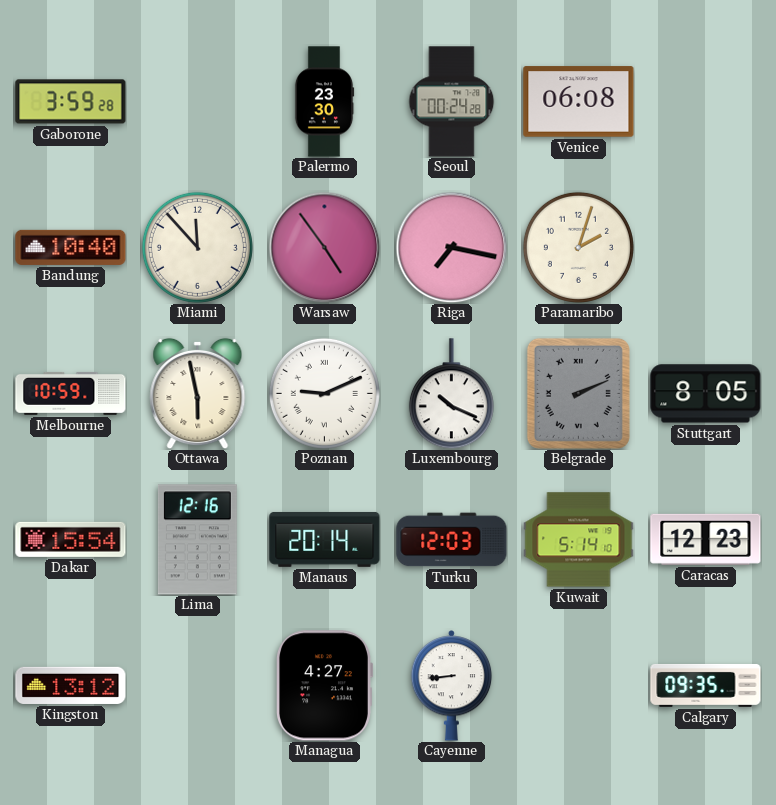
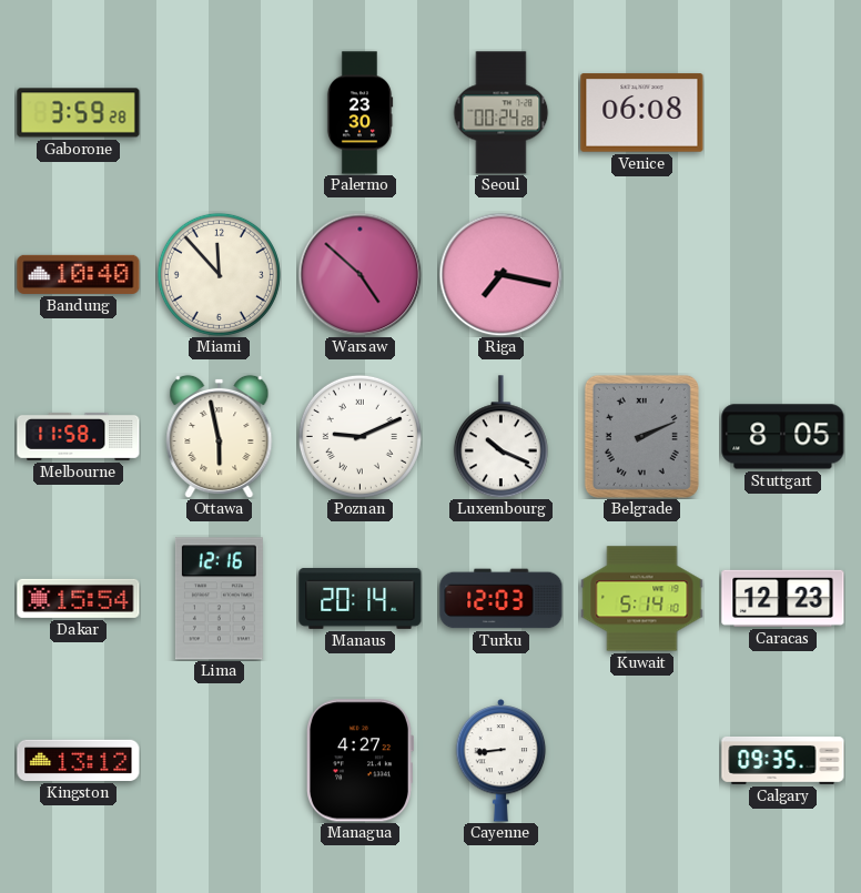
Warsaw: 4:54 -> 4:52 (359, 274)
Paramaribo: 2:03 -> none (578, 247)
Melbourne: 10:59 -> 11:58 (79, 436)
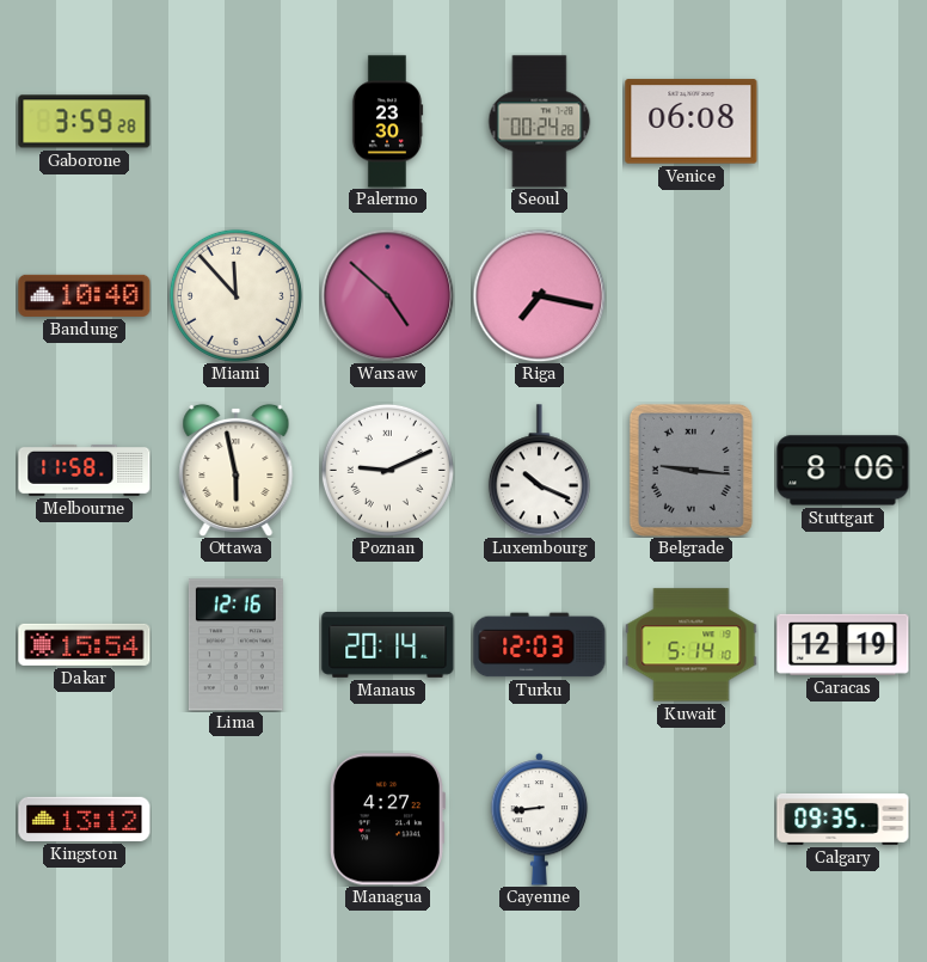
Belgrade: 2:11 -> 9:16 (690, 470)
Stuttgart: 8:05 -> 8:06 (843, 471)
Caracas: 12:23 -> 12:19 (843, 644)
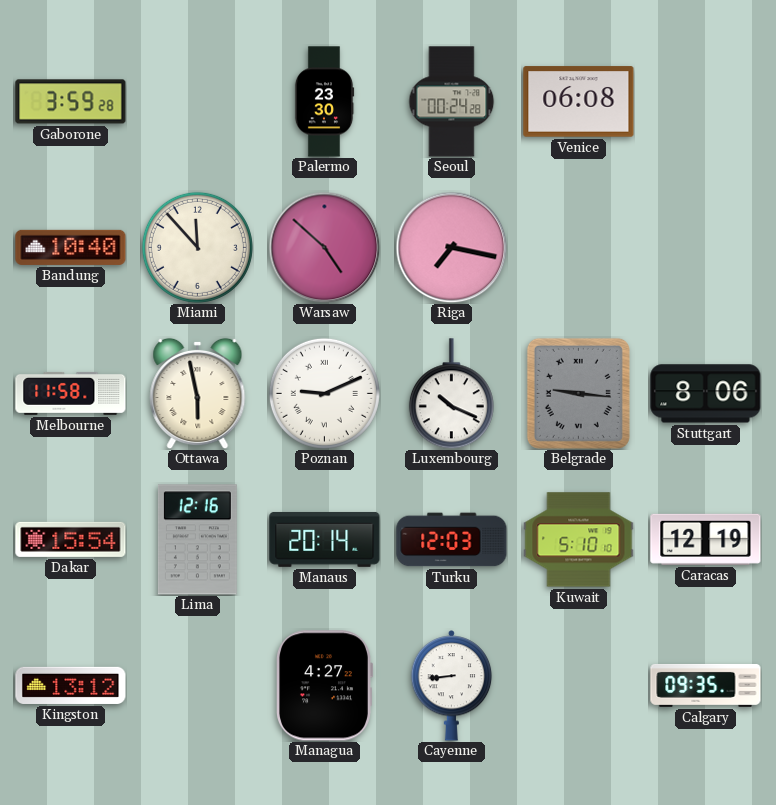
Kuwait: 5:14 -> 5:10 (579, 540)
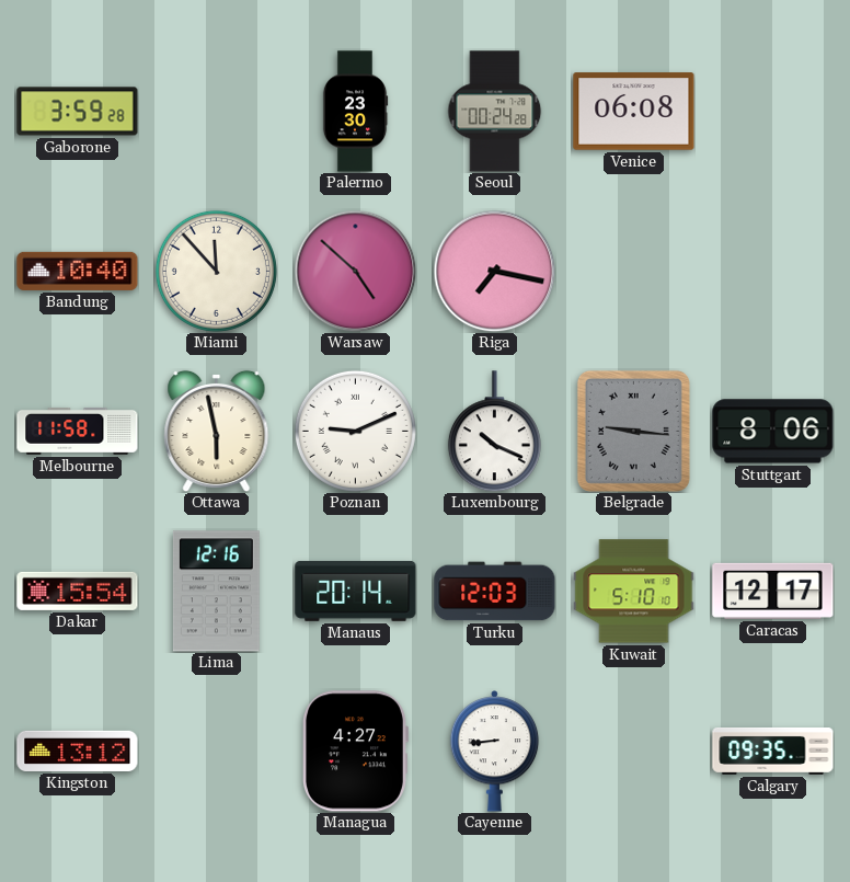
Caracas: 12:19 -> 12:17 (773, 591)
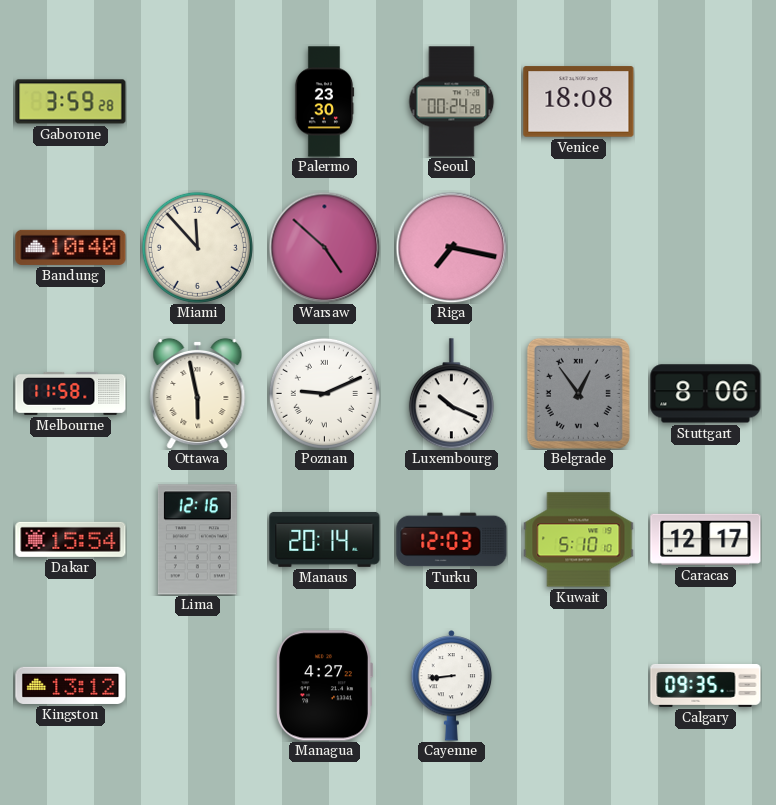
Venice: 06:08 -> 18:08 (579, 102)
Belgrade: 9:16 -> 12:54 (578, 393)
